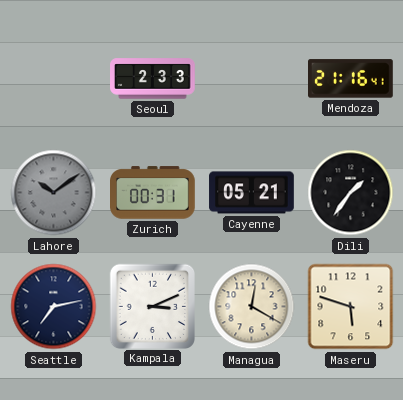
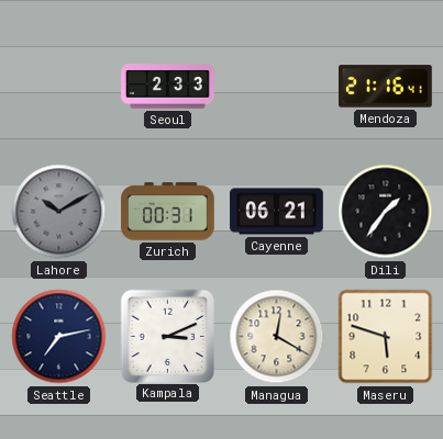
Lahore: 10:09 -> 10:10 (59, 212)
Cayenne: 05:21 -> 06:21 (277, 212)
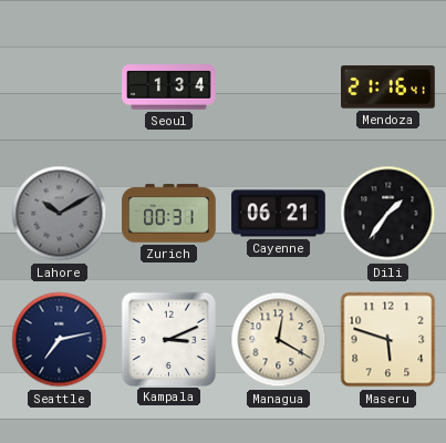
Seoul: 2:33 -> 1:34 (169, 87)
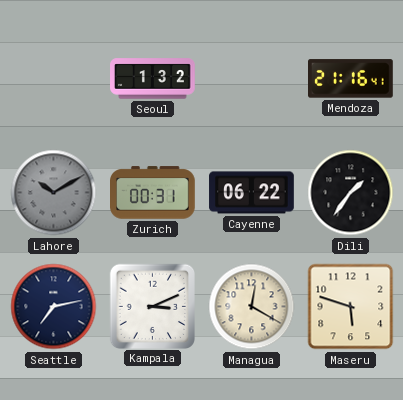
Seoul: 1:34 -> 1:32 (153, 79)
Cayenne: 06:21 -> 06:22 (252, 193)
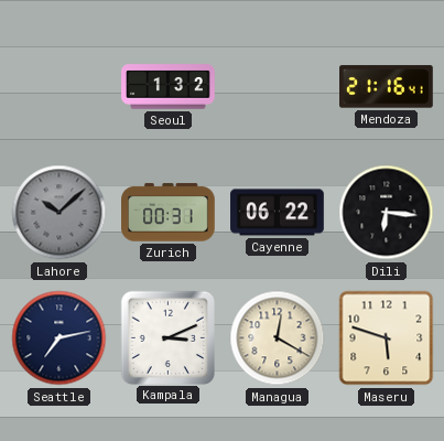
Lahore: 10:10 -> 10:08 (59, 213)
Dili: 1:36 -> 6:16 (387, 213)
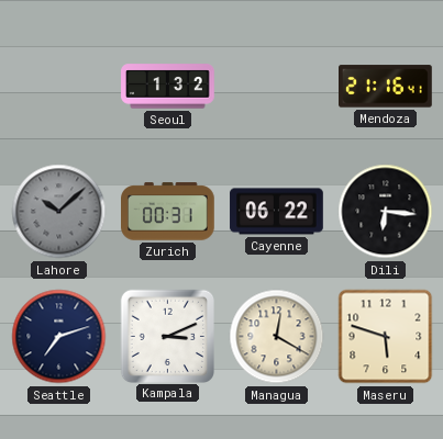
Seattle: 7:13 -> 7:12 (59, 337)
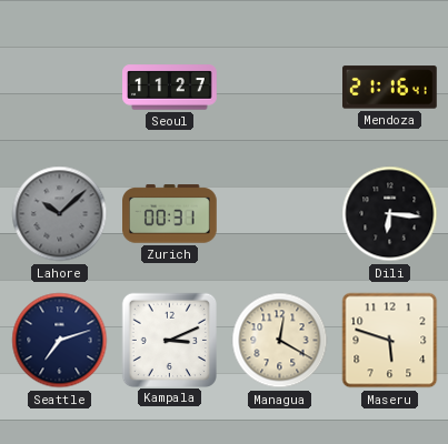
Seoul: 1:32 -> 11:27 (170, 88)
Cayenne: 06:22 -> none (277, 212)
